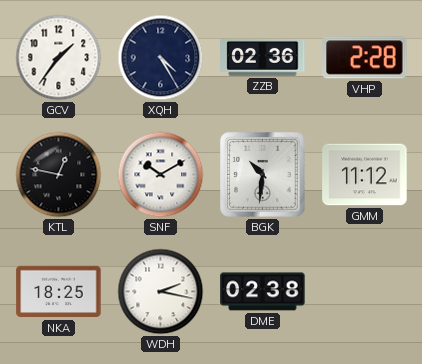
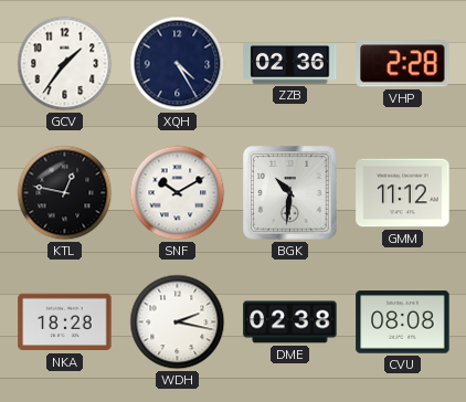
NKA: 18:25 -> 18:28 (65, 322)
CVU: none -> 08:08 (403, 322)
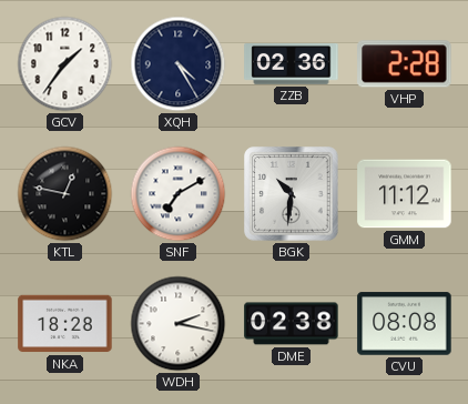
SNF: 10:10 -> 7:10 (179, 194)
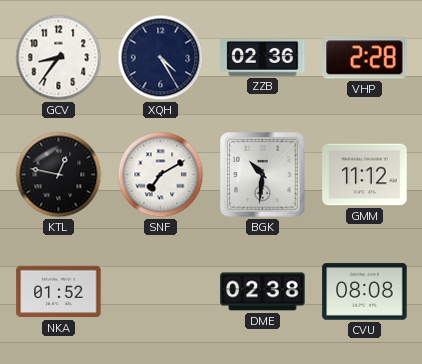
GCV: 1:36 -> 8:36 (59, 58)
NKA: 18:28 -> 01:52 (59, 292)
WDH: 2:17 -> none (179, 324)
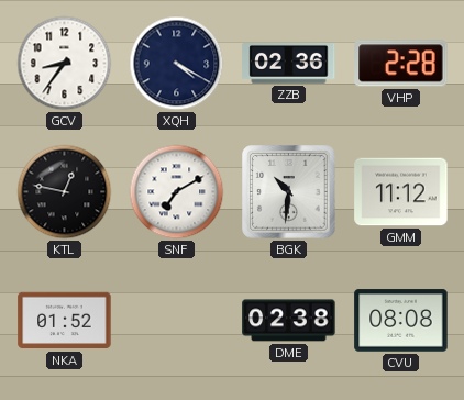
XQH: 4:25 -> 4:20 (177, 64)
